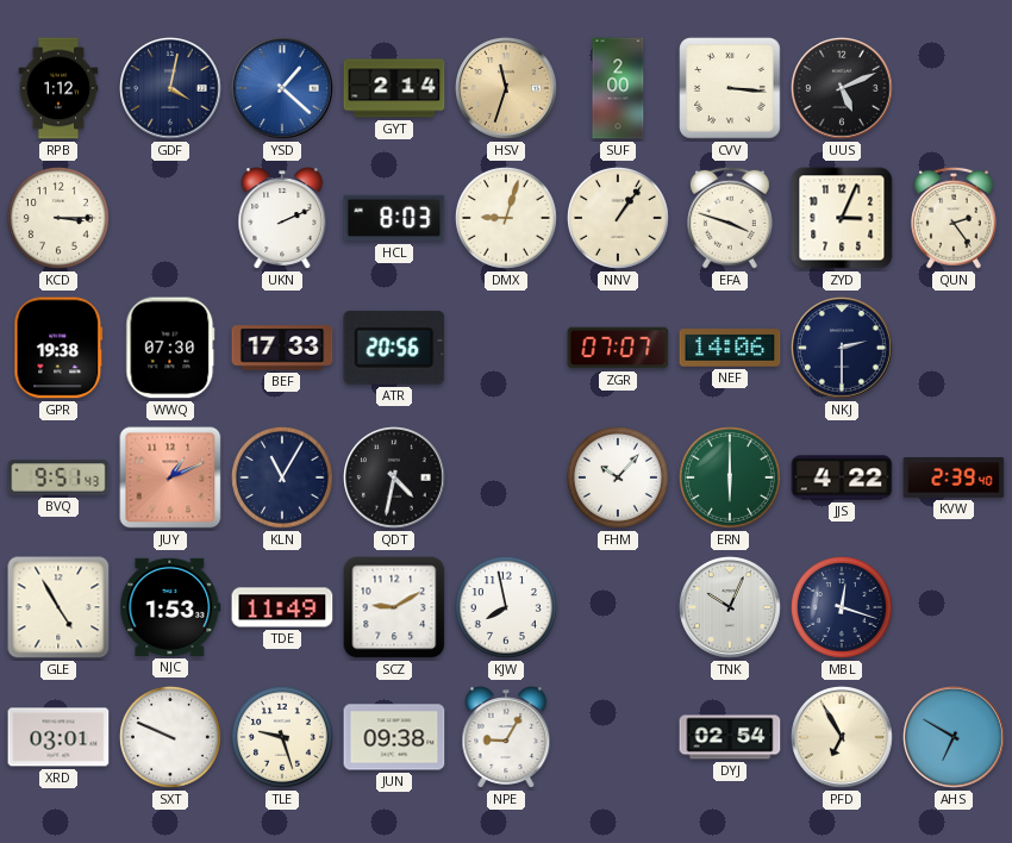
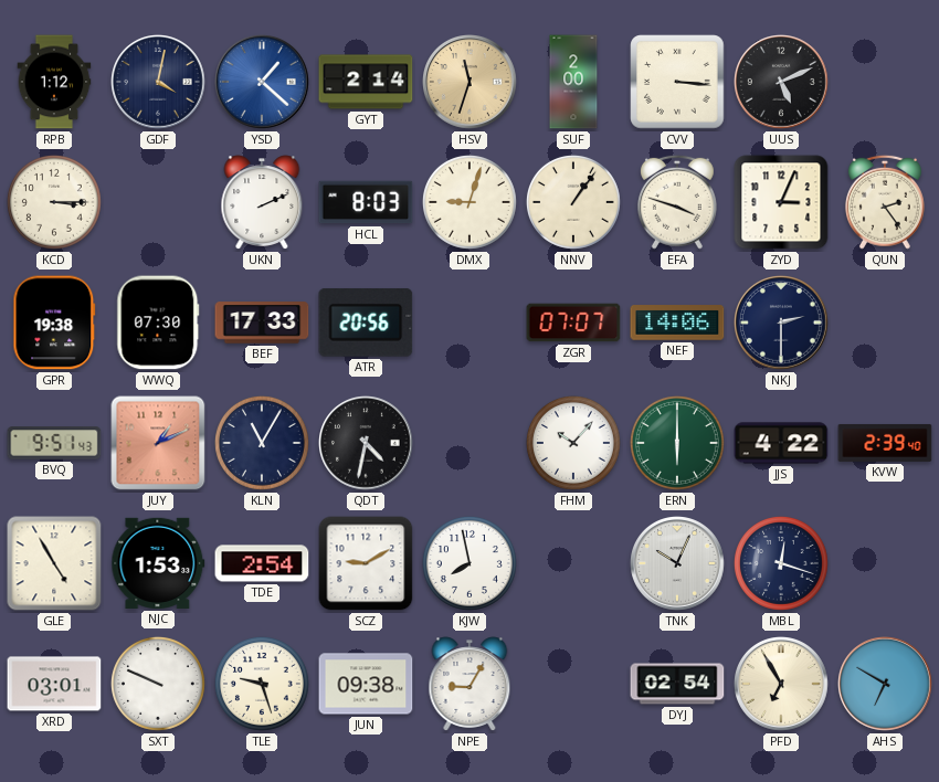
TDE: 11:49 -> 2:54 (262, 563)
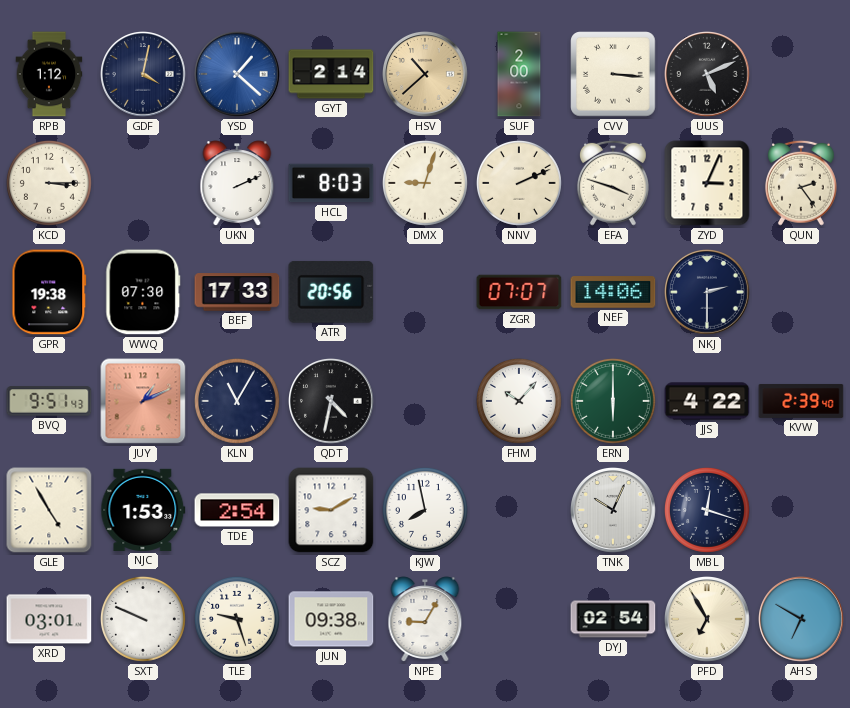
HSV: 11:33 -> 10:38 (426, 75)
NNV: 1:06 -> 2:11 (519, 183)
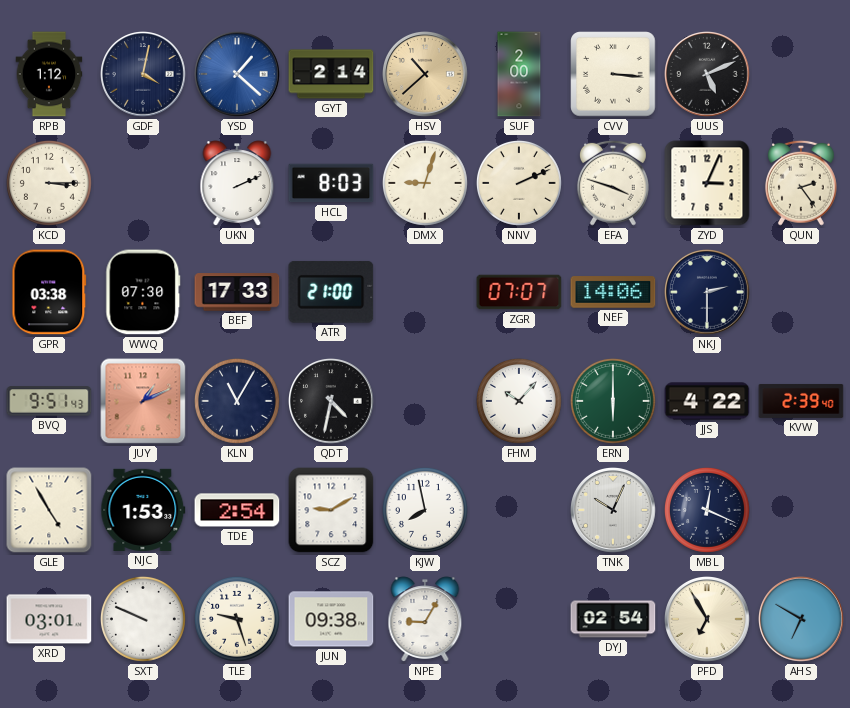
GPR: 19:38 -> 03:38 (49, 292)
ATR: 20:56 -> 21:00 (331, 292)
MBL: 12:18 -> 12:19 (707, 510)
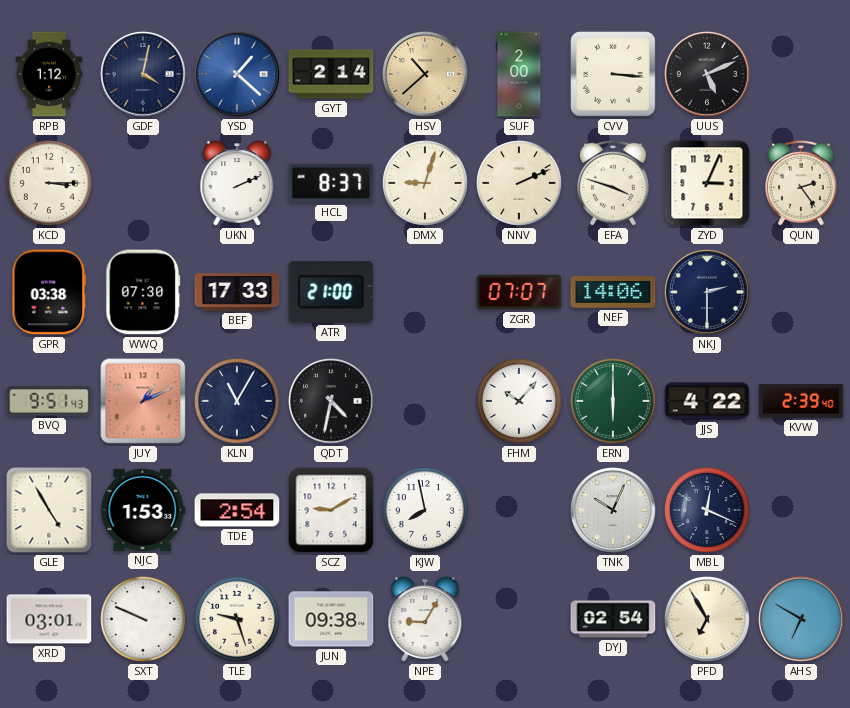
HCL: 8:03 -> 8:37 (331, 183)
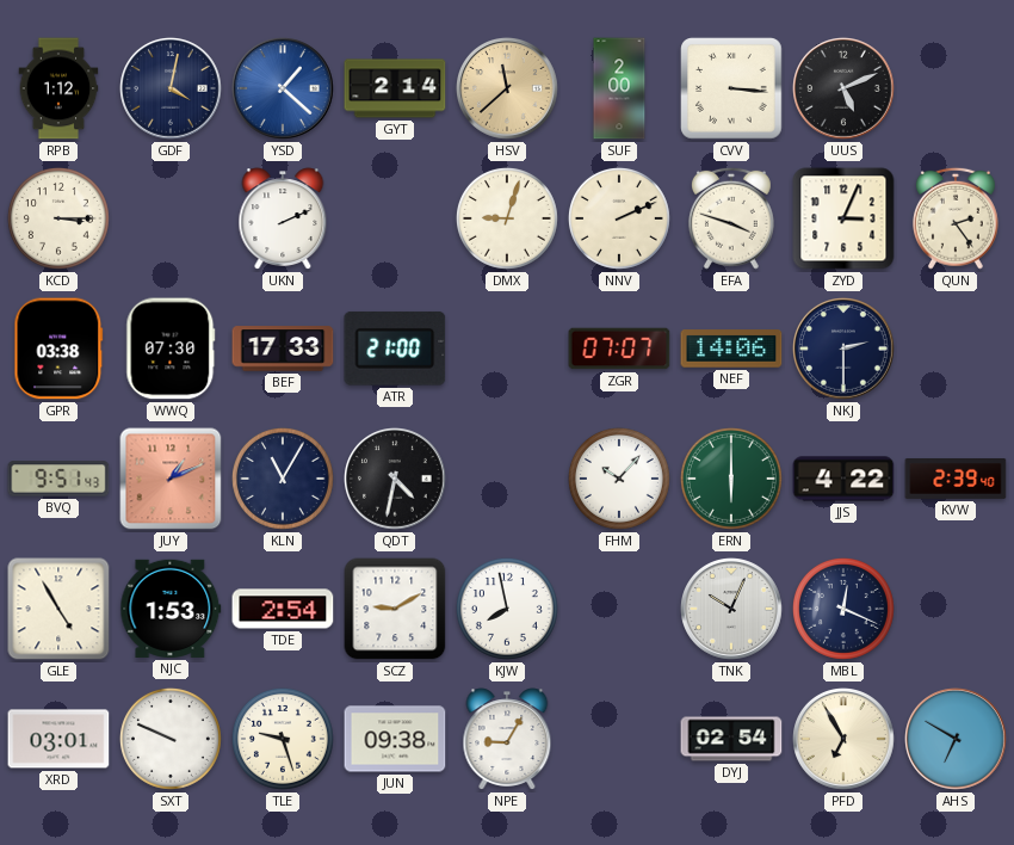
HSV: 10:38 -> 11:38 (508, 90)
HCL: 8:37 -> none (331, 183)
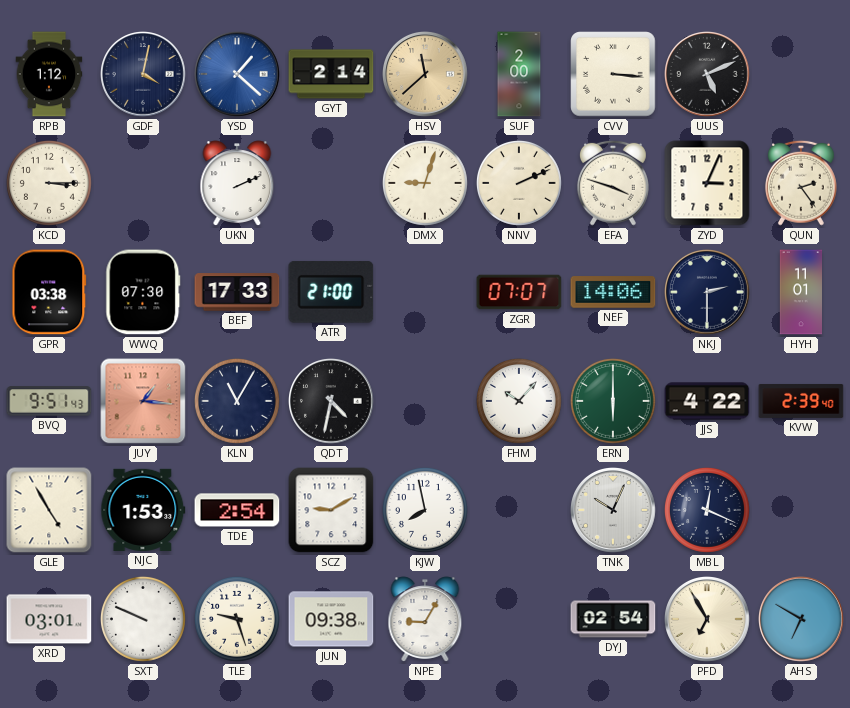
HYH: none -> 11:01 (801, 292)
JUY: 1:11 -> 1:16 (143, 401)
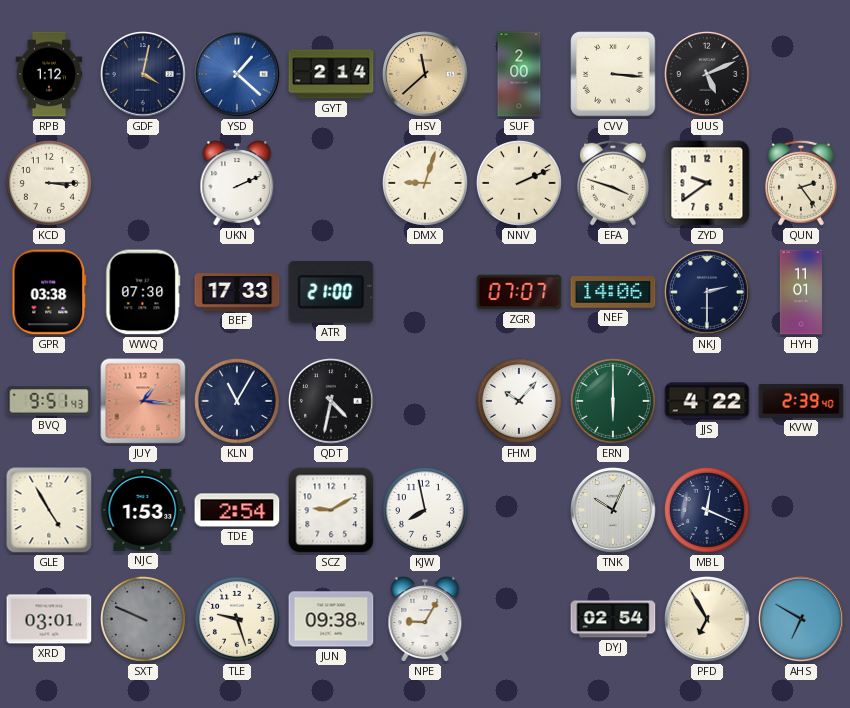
ZYD: 3:04 -> 9:39 (707, 183)
SXT dial: white -> grey (143, 619)
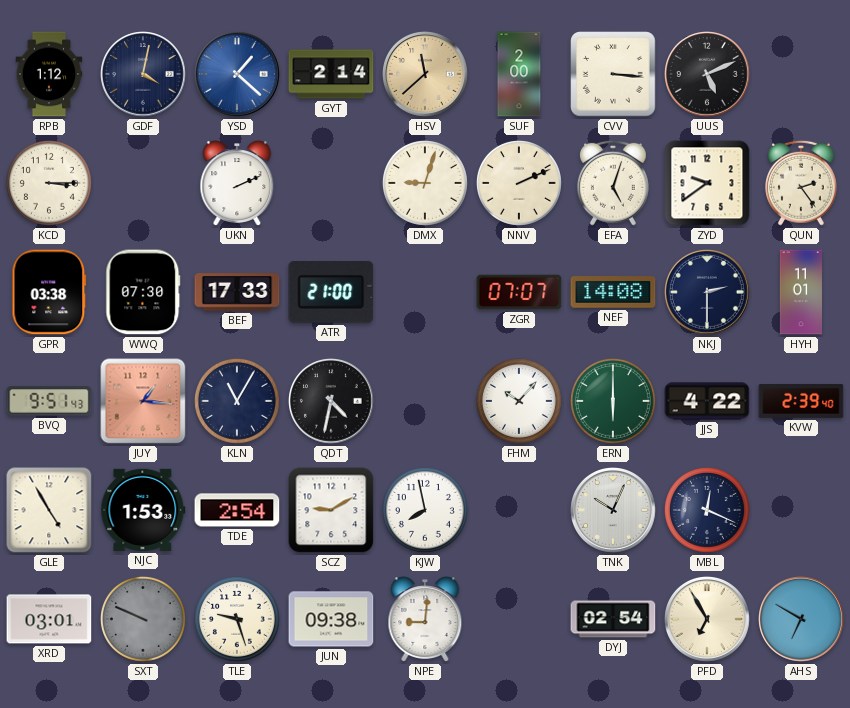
EFA: 3:48 -> 5:03 (613, 183)
NEF: 14:06 -> 14:08 (613, 292)
NPE: 9:05 -> 9:01 (425, 619)
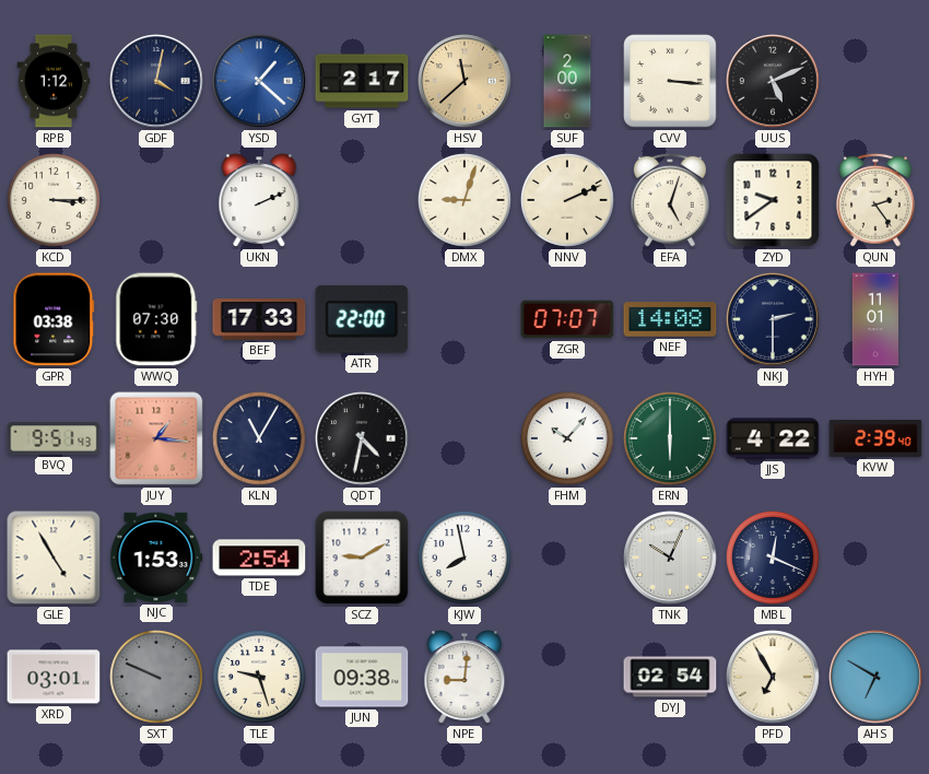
GYT: 2:14 -> 2:17 (362, 81)
ATR: 21:00 -> 22:00 (362, 319)
